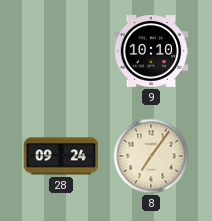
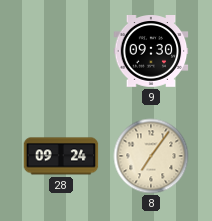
9: 10:10 -> 09:30 (151, 52)
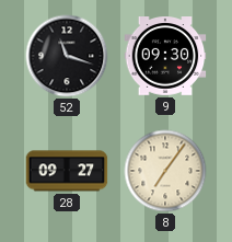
52: none -> 11:18 (67, 56)
28: 09:24 -> 09:27 (67, 171)
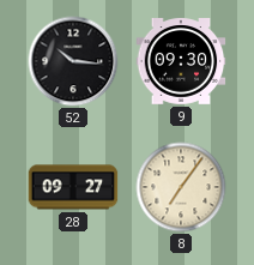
52: 11:18 -> 10:16 (73, 61)
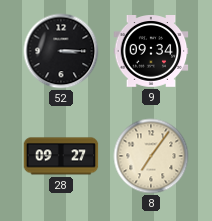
52: 10:16 -> 3:15 (61, 51)
9: 09:30 -> 09:34 (151, 52)
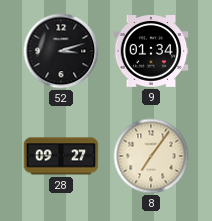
52: 3:15 -> 3:12 (61, 51)
9: 09:34 -> 01:34 (151, 52)
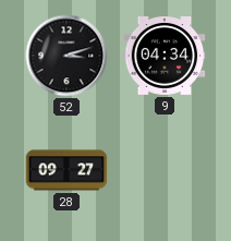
9: 01:34 -> 04:34 (165, 57)
8: 7:06 -> none (151, 156)
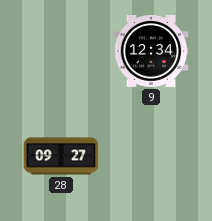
52: 3:12 -> none (66, 56)
9: 04:34 -> 12:34 (151, 52)
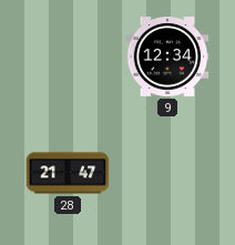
28: 09:27 -> 21:47 (68, 173)
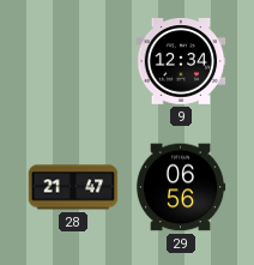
29: none -> 06:56 (181, 187)
